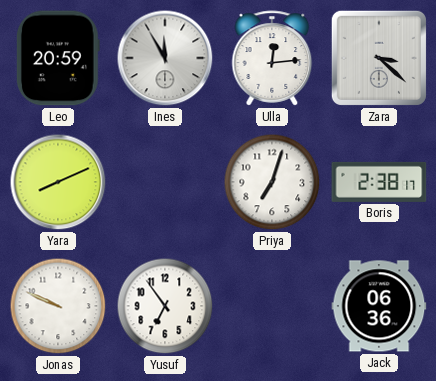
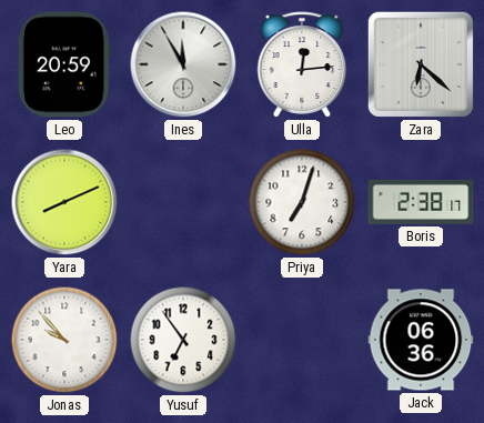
Zara: 3:22 -> 6:22 (421, 64)
Jonas: 9:49 -> 9:53 (64, 340)
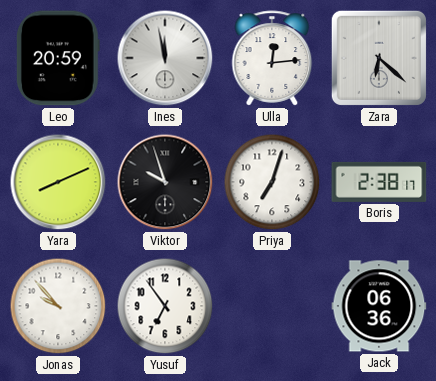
Ines: 11:55 -> 11:58 (165, 58)
Viktor: none -> 9:57 (165, 182)
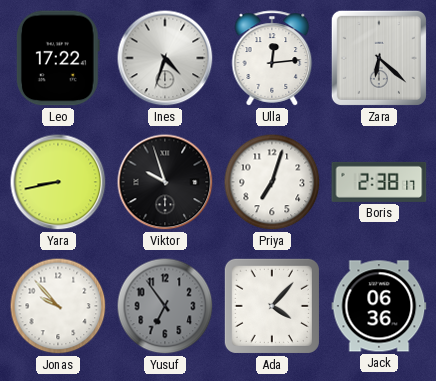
Leo: 20:59 -> 17:22 (58, 58)
Ines: 11:58 -> 4:33 (165, 58)
Yara: 8:11 -> 8:43 (58, 182)
Yusuf dial: white -> grey (165, 306)
Ada: none -> 4:07 (272, 306)
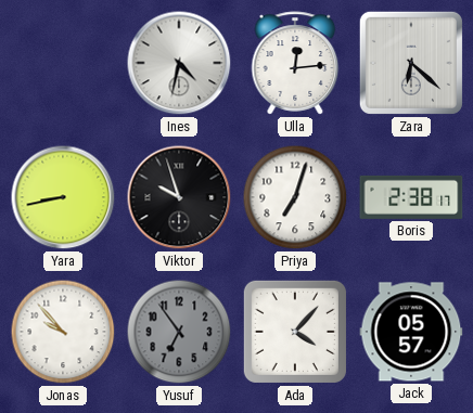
Leo: 17:22 -> none (58, 58)
Ines: 4:33 -> 4:32 (179, 63)
Jack: 06:36 -> 05:57 (411, 332)
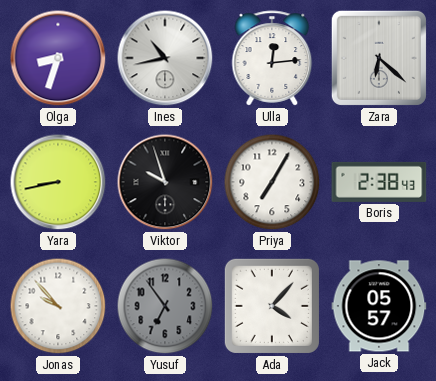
Olga: none -> 8:33 (58, 58)
Ines: 4:32 -> 10:43 (165, 58)
Priya: 7:03 -> 7:05 (272, 182)
Boris: 2:38:17 -> 2:38:43 (379, 182)
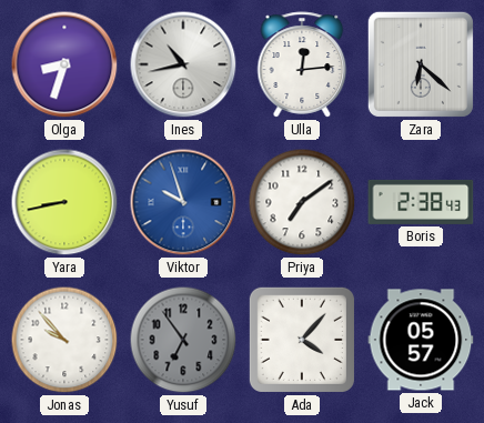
Viktor dial: black -> blue (183, 202)
Priya: 7:05 -> 7:09 (302, 202)
